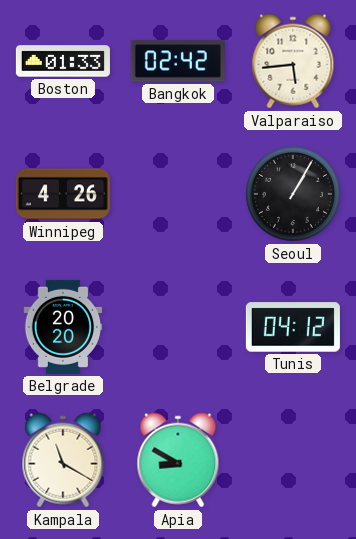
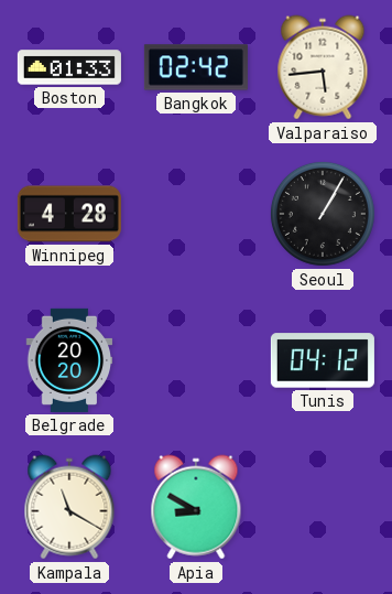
Winnipeg: 4:26 -> 4:28 (69, 214)
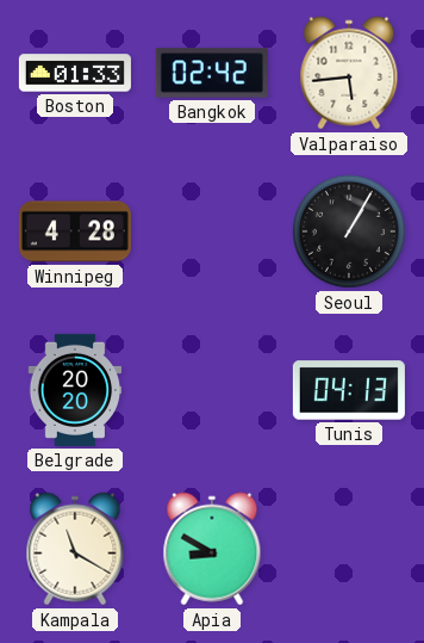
Tunis: 04:12 -> 04:13 (349, 390)
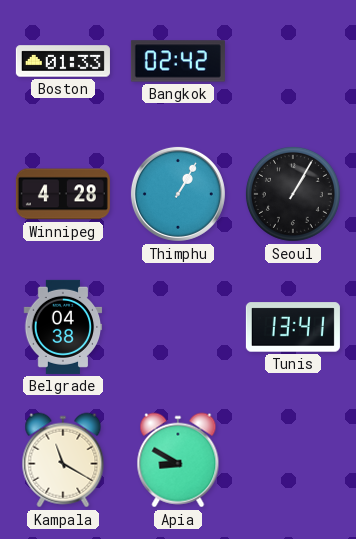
Valparaiso: 5:44 -> none (349, 73)
Thimphu: none -> 1:05 (178, 194)
Belgrade: 20:20 -> 04:38 (63, 327)
Tunis: 04:13 -> 13:41 (293, 327)
